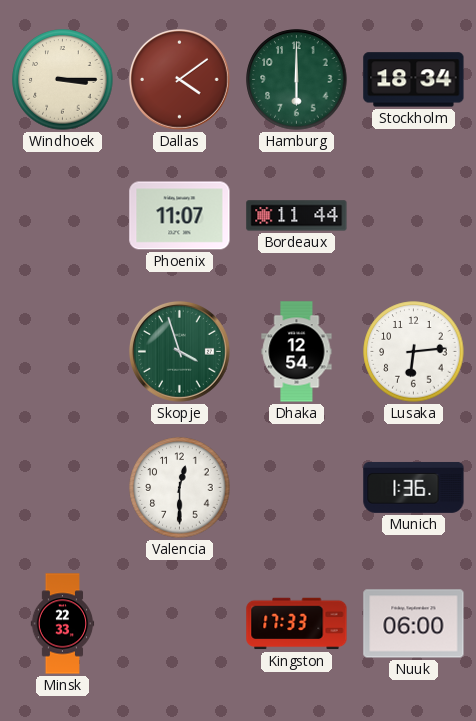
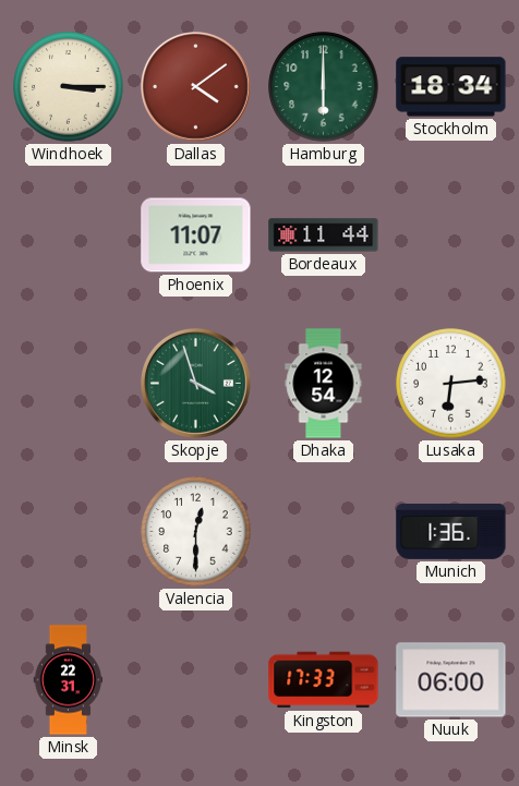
Minsk: 22:33 -> 22:31 (69, 680)
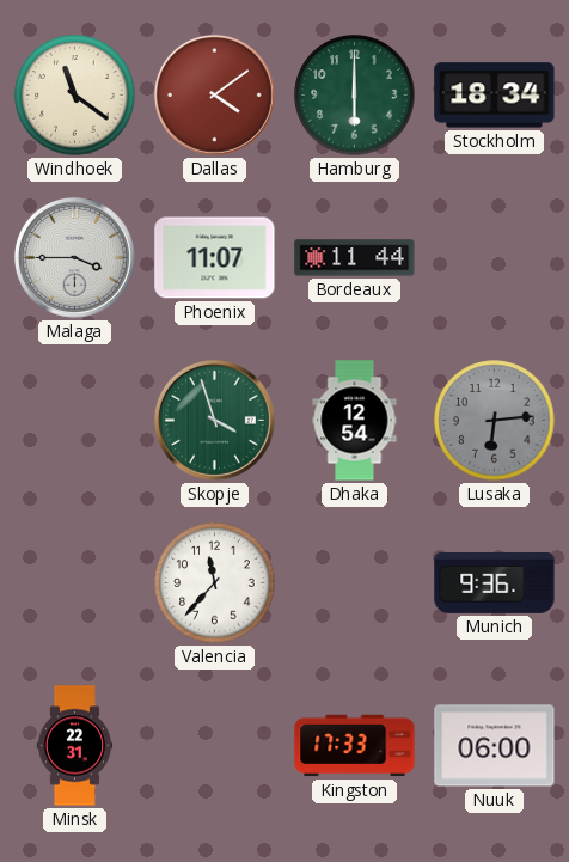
Windhoek: 3:15 -> 11:21 (75, 96)
Malaga: none -> 3:45 (74, 257)
Lusaka dial: white -> grey (495, 421)
Valencia: 12:30 -> 11:37 (215, 583)
Munich: 1:36 -> 9:36 (495, 582)
